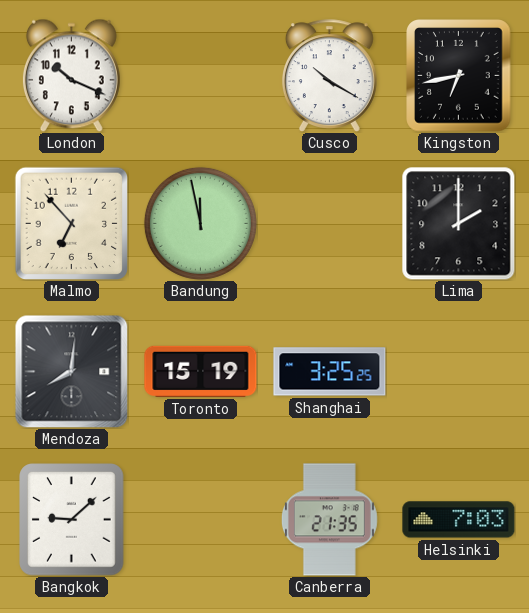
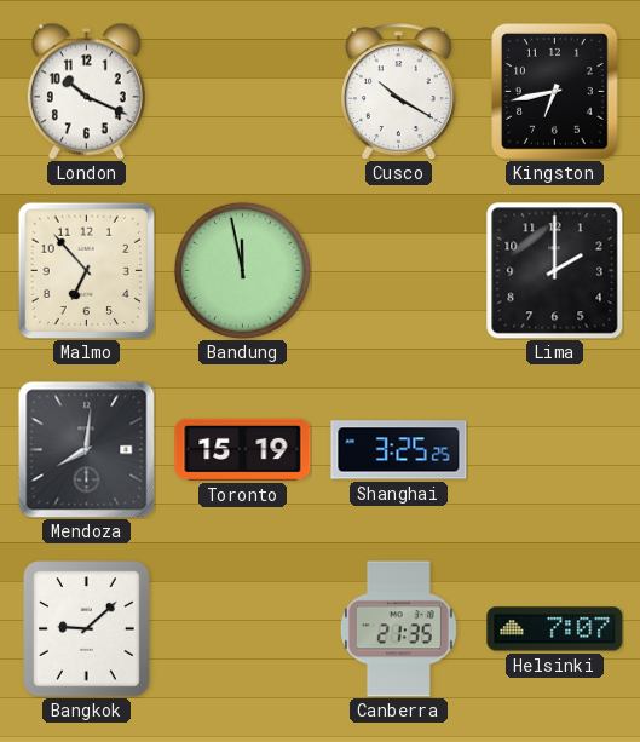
Helsinki: 7:03 -> 7:07 (555, 629)
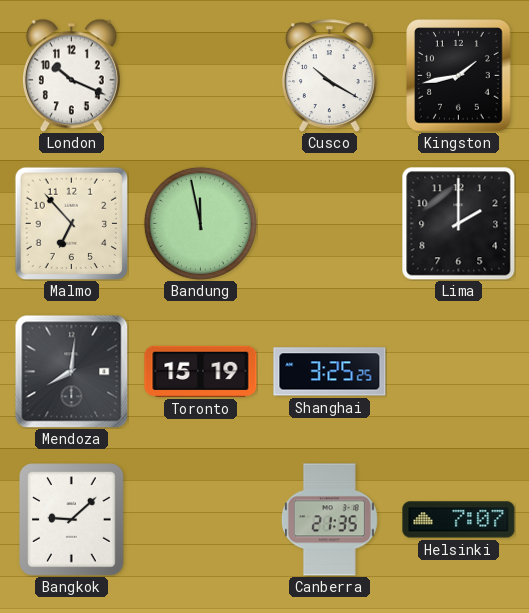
Kingston: 6:43 -> 1:43 (459, 76)
